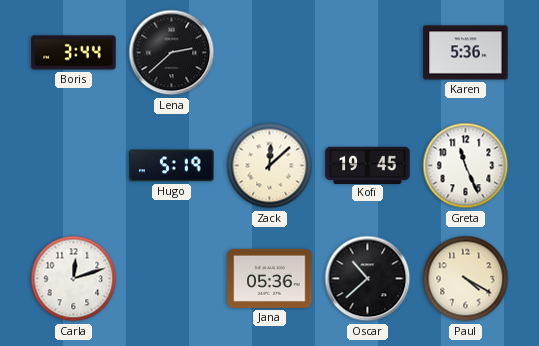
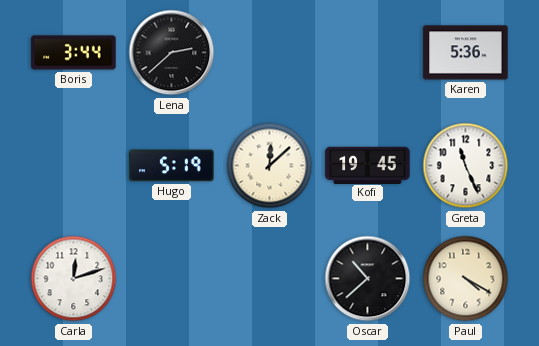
Jana: 05:36 -> none (270, 278)
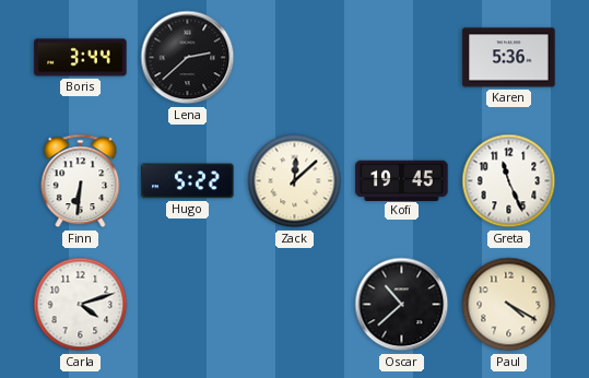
Finn: none -> 6:31 (81, 181)
Hugo: 5:19 -> 5:22 (188, 181)
Carla: 12:12 -> 4:12 (81, 305)
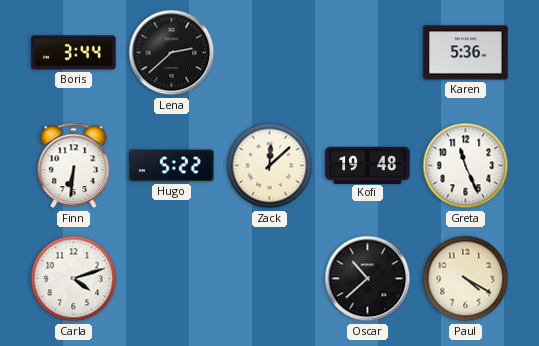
Kofi: 19:45 -> 19:48 (368, 165)
